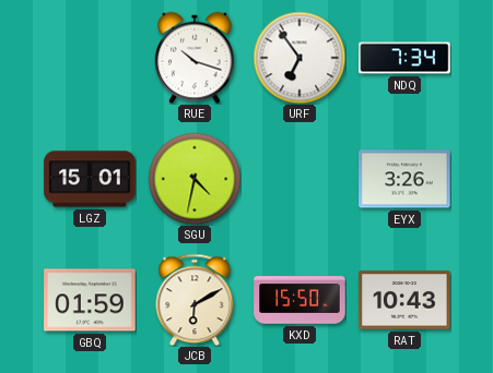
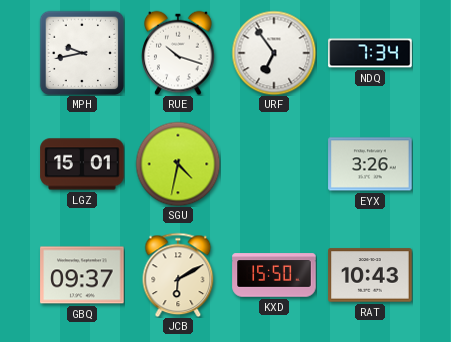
MPH: none -> 9:43 (82, 53)
GBQ: 01:59 -> 09:37 (82, 275)
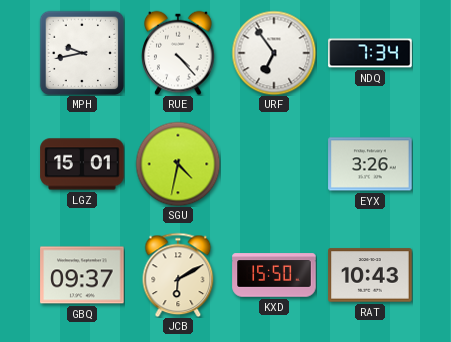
RUE: 10:18 -> 4:23 (178, 53)
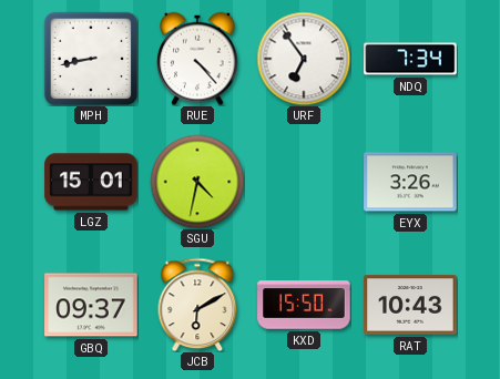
MPH: 9:43 -> 8:43 (91, 59)
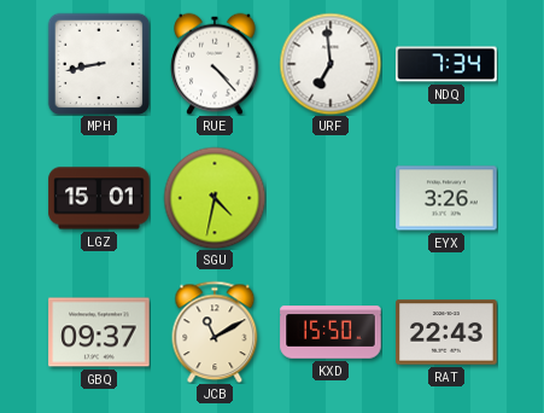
URF: 6:54 -> 6:59 (331, 64)
JCB: 6:10 -> 11:10 (215, 332)
RAT: 10:43 -> 22:43 (446, 332)
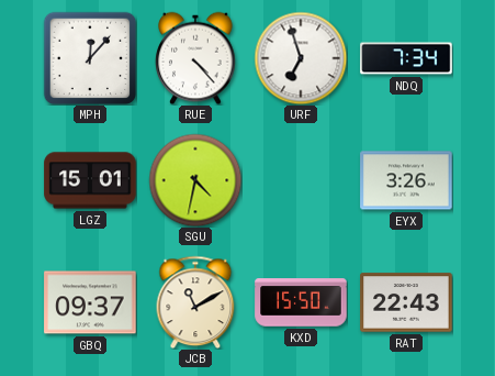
MPH: 8:43 -> 12:07 (90, 58)
URF: 6:59 -> 6:57 (301, 58)
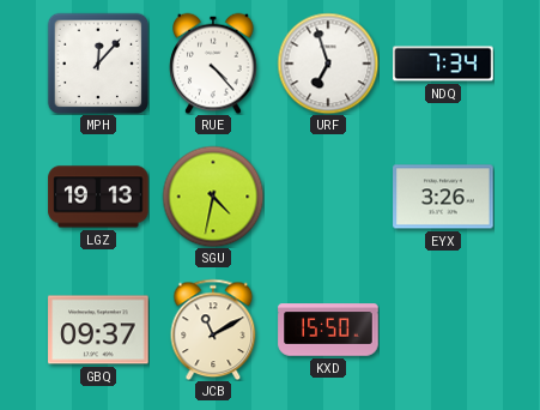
LGZ: 15:01 -> 19:13 (98, 197)
RAT: 22:43 -> none (406, 302)
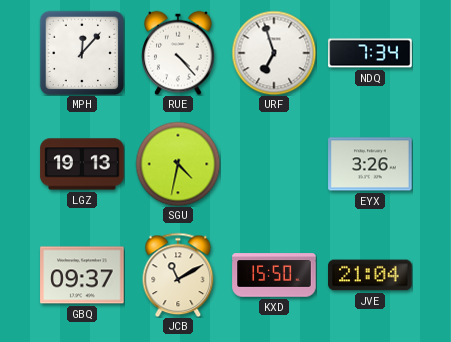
JVE: none -> 21:04 (370, 275)
